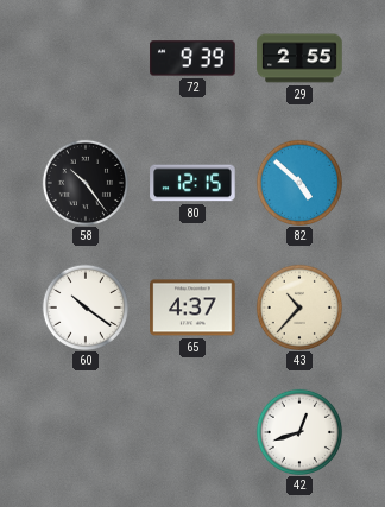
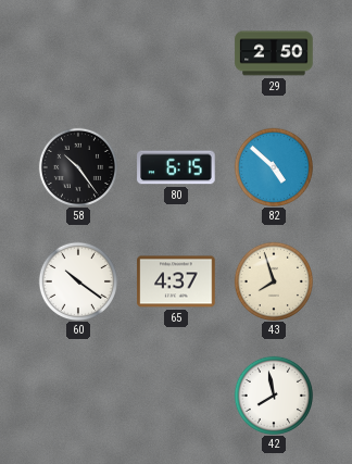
72: 9:39 -> none (192, 58)
29: 2:55 -> 2:50 (274, 53)
80: 12:15 -> 6:15 (176, 167)
43: 10:37 -> 7:57 (273, 280)
42: 12:42 -> 7:58 (273, 394)
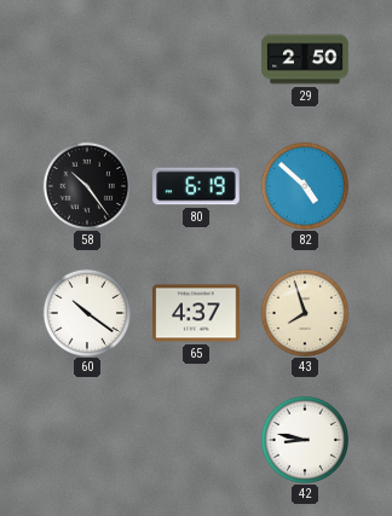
80: 6:15 -> 6:19 (196, 186)
42: 7:58 -> 8:47 (304, 439)
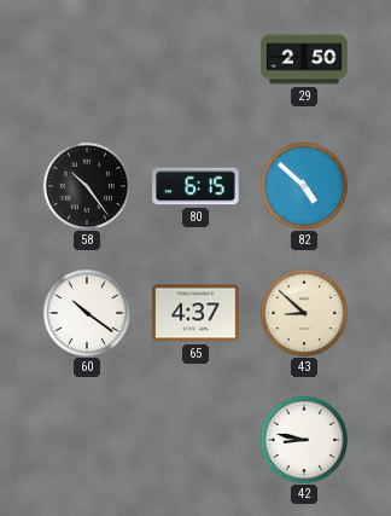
80: 6:19 -> 6:15 (195, 186)
43: 7:57 -> 8:52 (303, 312)
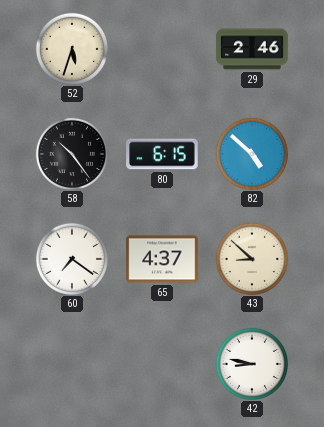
52: none -> 5:33 (71, 48)
29: 2:50 -> 2:46 (252, 49)
60: 10:21 -> 7:21 (71, 258)
